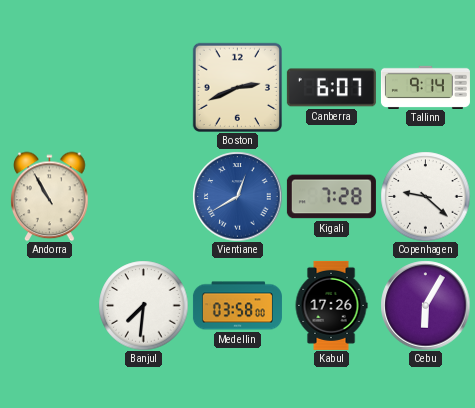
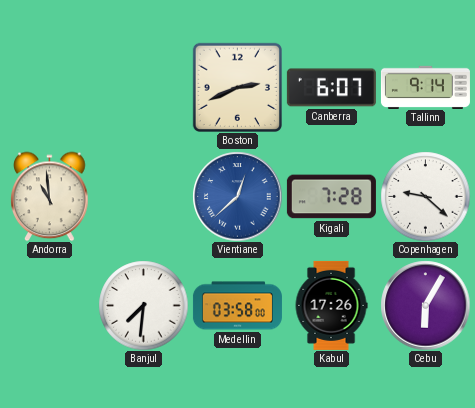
Andorra: 10:55 -> 10:59 (50, 196)
Vientiane: 12:40 -> 12:38 (237, 196)
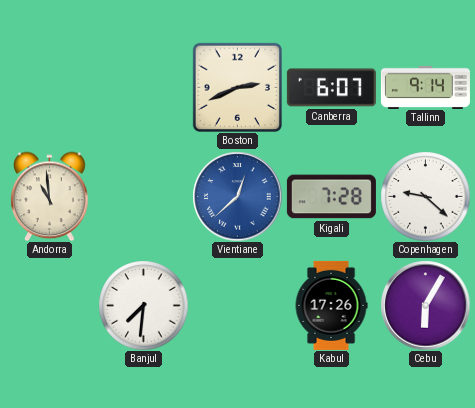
Medellin: 03:58 -> none (237, 306)
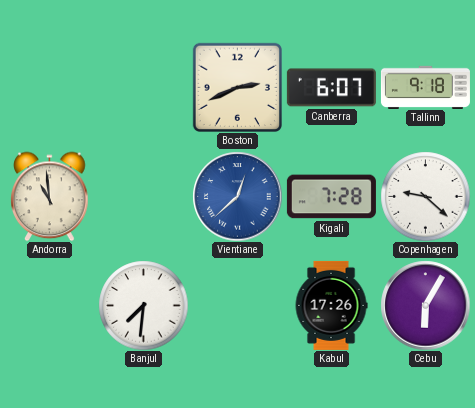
Tallinn: 9:14 -> 9:18 (425, 87)
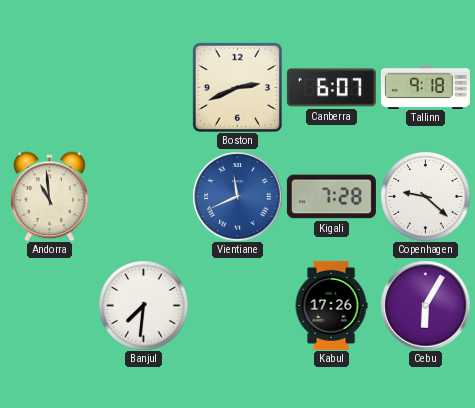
Vientiane: 12:38 -> 11:41 (237, 196)
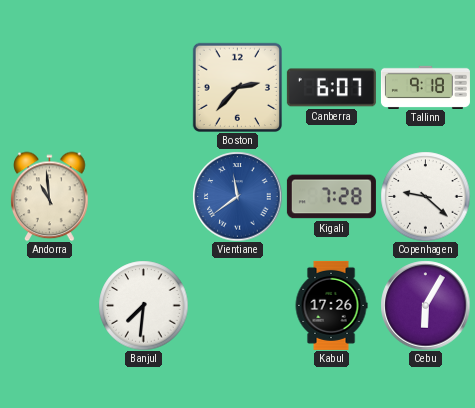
Boston: 2:41 -> 2:37 (237, 87)
Vientiane: 11:41 -> 11:39 (237, 196)
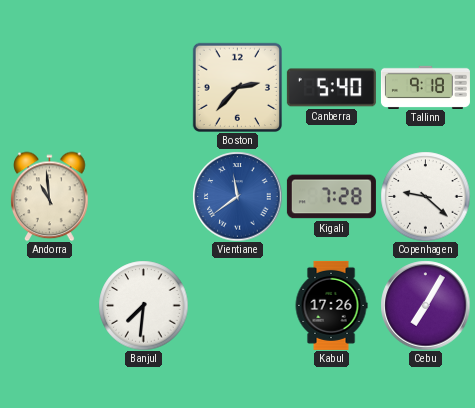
Canberra: 6:07 -> 5:40 (331, 88)
Cebu: 6:05 -> 7:05 (425, 305)
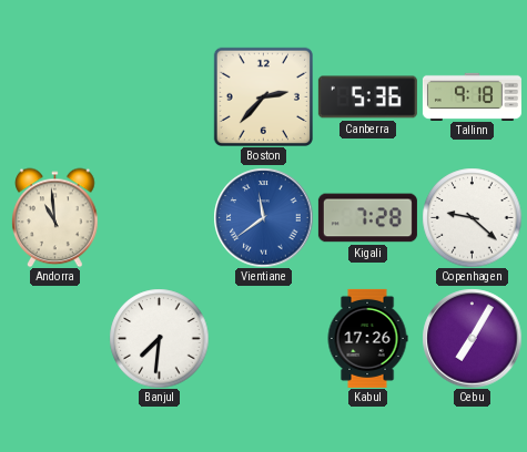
Canberra: 5:40 -> 5:36 (367, 97)
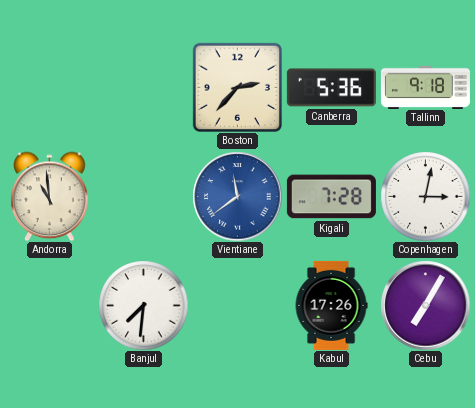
Copenhagen: 9:22 -> 3:02 (425, 196)
